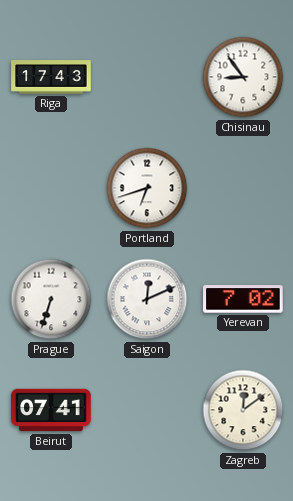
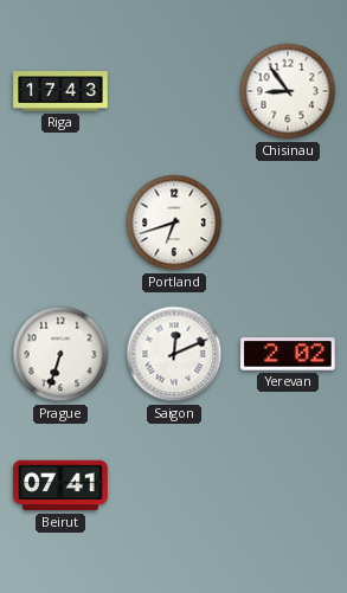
Yerevan: 7:02 -> 2:02 (288, 354)
Zagreb: 12:09 -> none (243, 410)
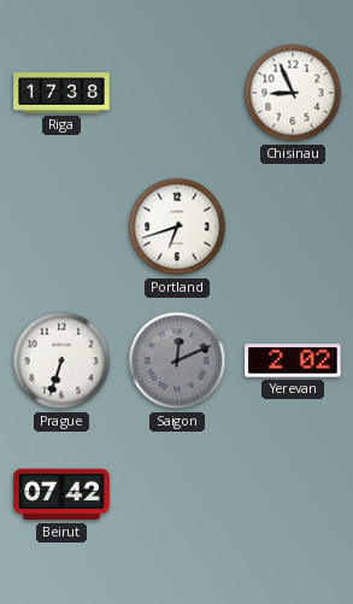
Riga: 17:43 -> 17:38 (61, 93)
Chisinau: 8:54 -> 8:56 (293, 93)
Saigon dial: white -> grey (177, 360)
Beirut: 07:41 -> 07:42 (61, 494)
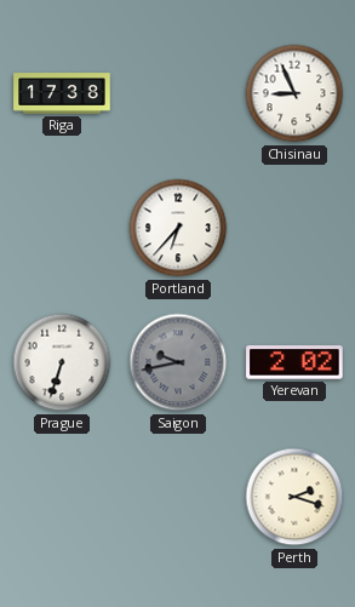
Portland: 6:42 -> 6:37 (178, 228)
Saigon: 12:11 -> 9:43 (178, 362)
Beirut: 07:42 -> none (61, 494)
Perth: none -> 2:18 (294, 497)
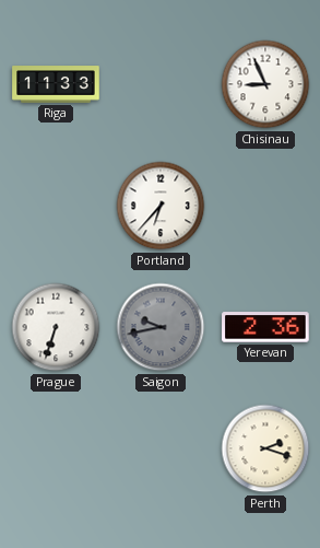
Riga: 17:38 -> 11:33 (56, 84)
Yerevan: 2:02 -> 2:36 (265, 327)
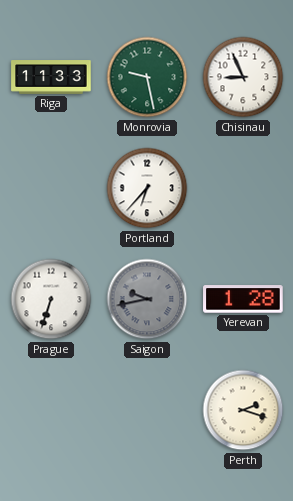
Monrovia: none -> 9:28 (147, 77)
Yerevan: 2:36 -> 1:28 (243, 299)
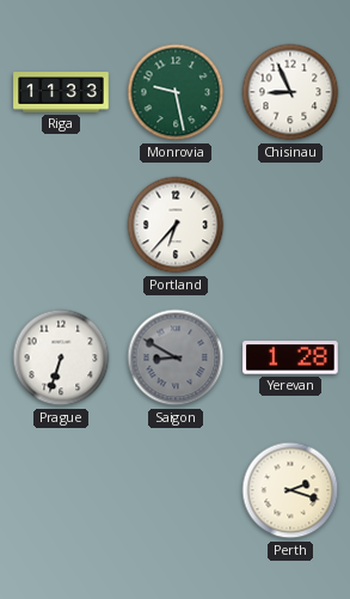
Saigon: 9:43 -> 8:50 (176, 357)
